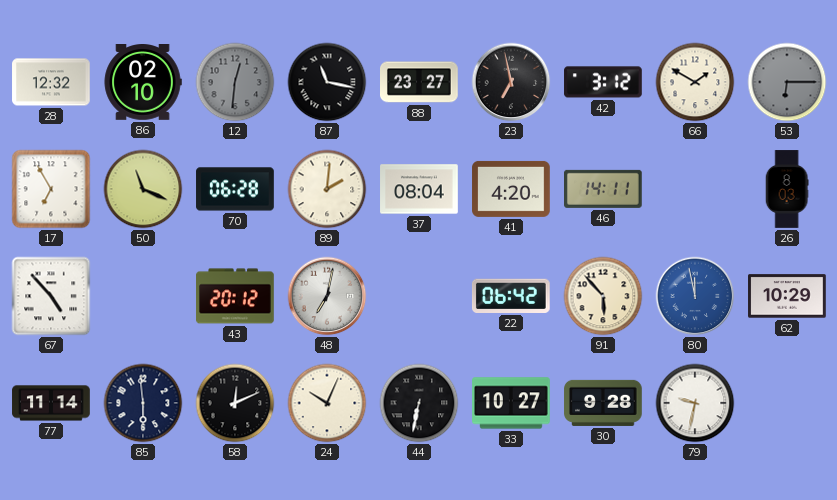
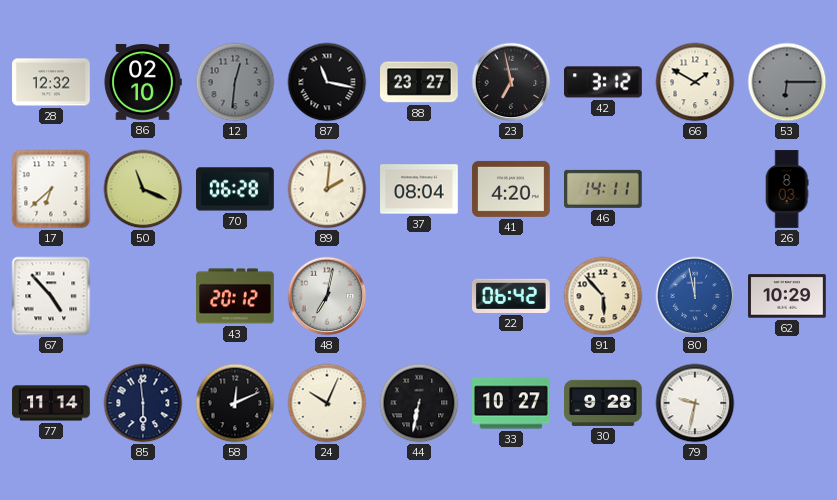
17: 6:55 -> 6:38 (51, 189)
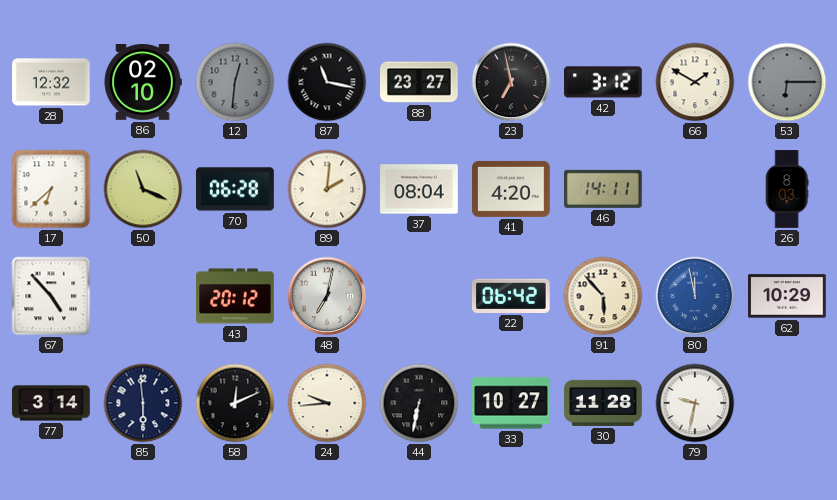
77: 11:14 -> 3:14 (51, 403)
24: 10:04 -> 9:44 (327, 403)
30: 9:28 -> 11:28 (603, 403)
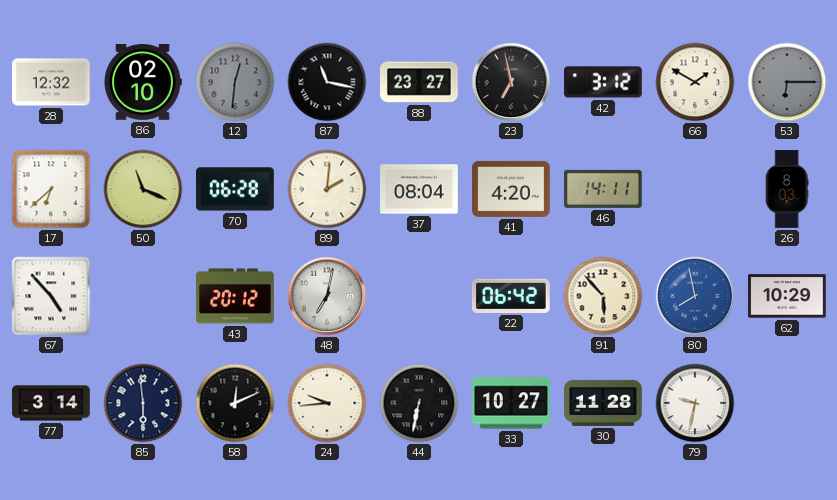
80: 11:58 -> 7:58 (695, 296)
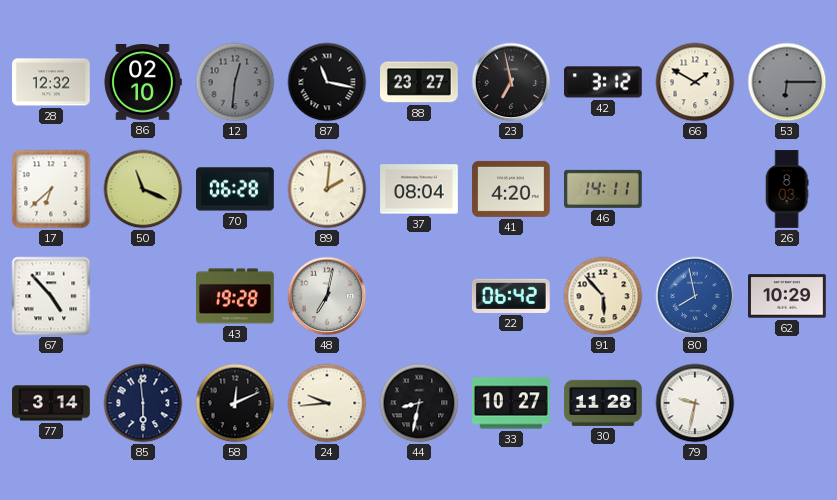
43: 20:12 -> 19:28 (235, 296)
44: 6:32 -> 8:32 (419, 403)
